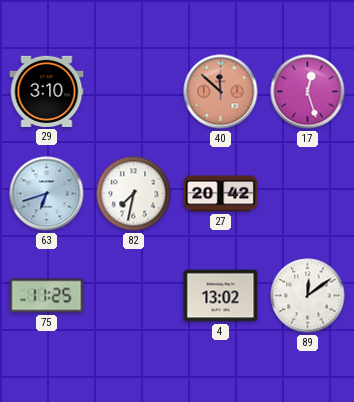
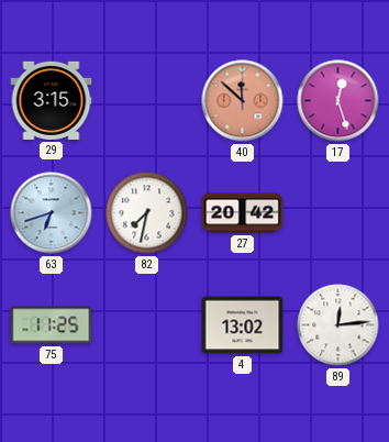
29: 3:10 -> 3:15 (52, 100)
89: 12:09 -> 12:14 (338, 325)
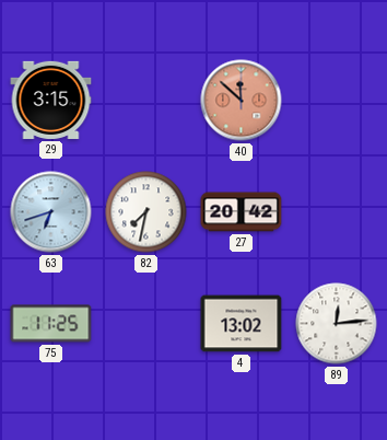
17: 12:27 -> none (338, 101)
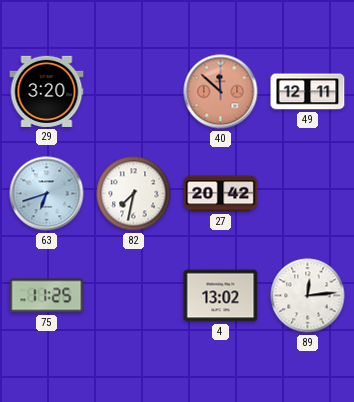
29: 3:15 -> 3:20 (47, 91)
49: none -> 12:11 (308, 92)
